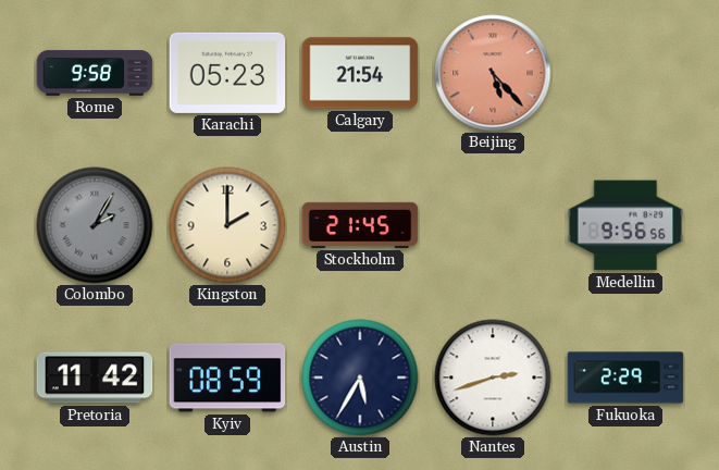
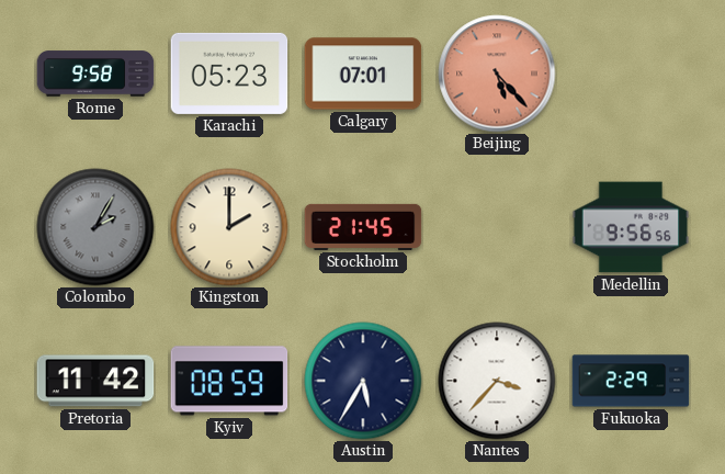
Calgary: 21:54 -> 07:01 (363, 74)
Nantes: 2:42 -> 3:37 (497, 381)
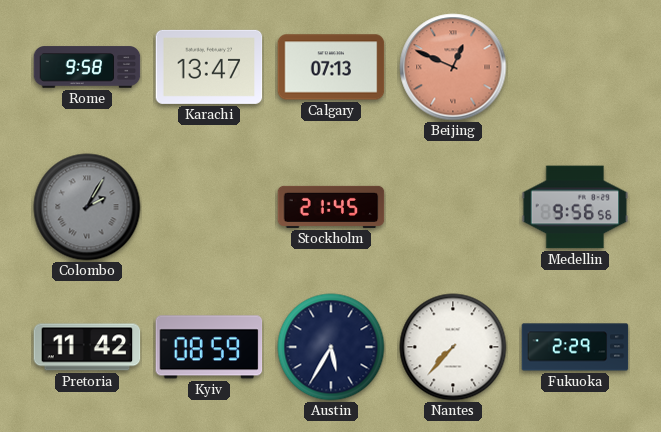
Karachi: 05:23 -> 13:47 (209, 67)
Calgary: 07:01 -> 07:13 (331, 67)
Beijing: 5:23 -> 12:49 (453, 67)
Kingston: 2:00 -> none (229, 227)
Nantes: 3:37 -> 7:37 (453, 347)
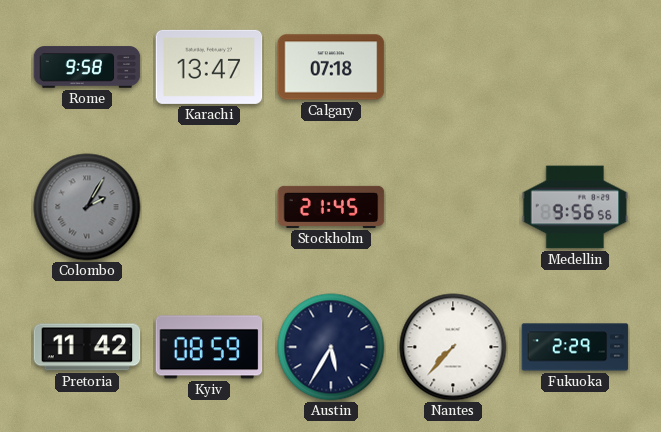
Calgary: 07:13 -> 07:18 (331, 67)
Beijing: 12:49 -> none (453, 67)
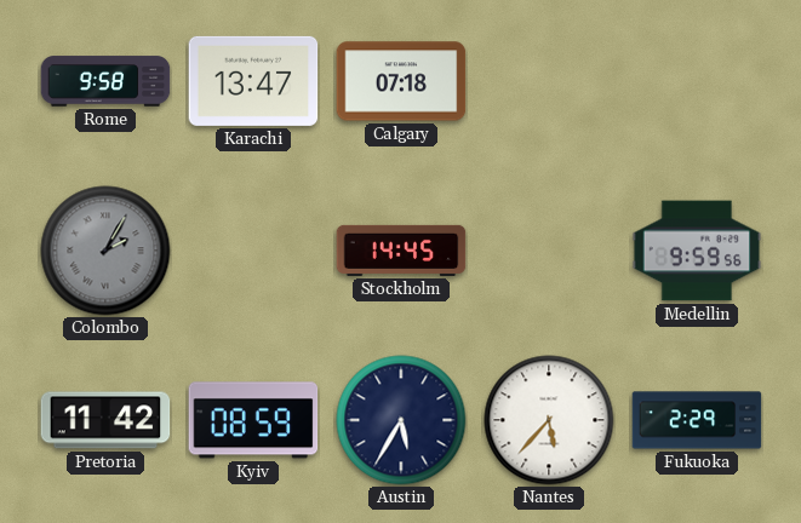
Stockholm: 21:45 -> 14:45 (401, 251)
Medellin: 9:56 -> 9:59 (697, 251)
Nantes: 7:37 -> 5:37 (549, 420)
